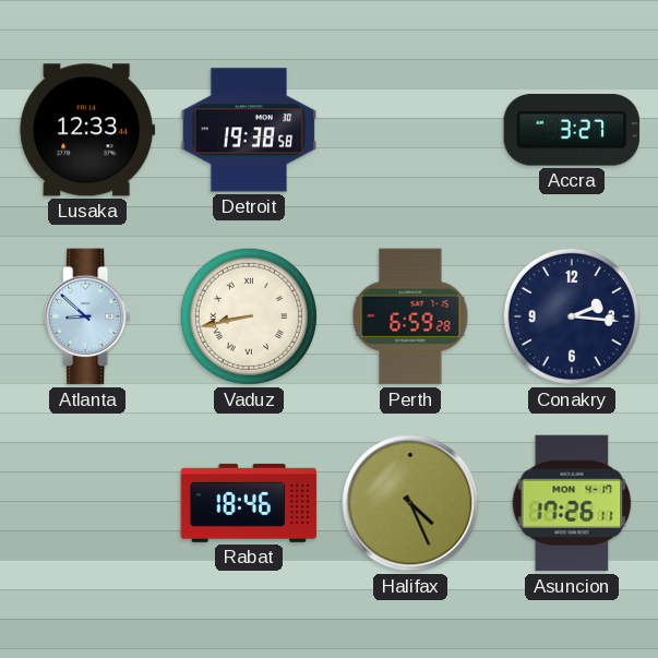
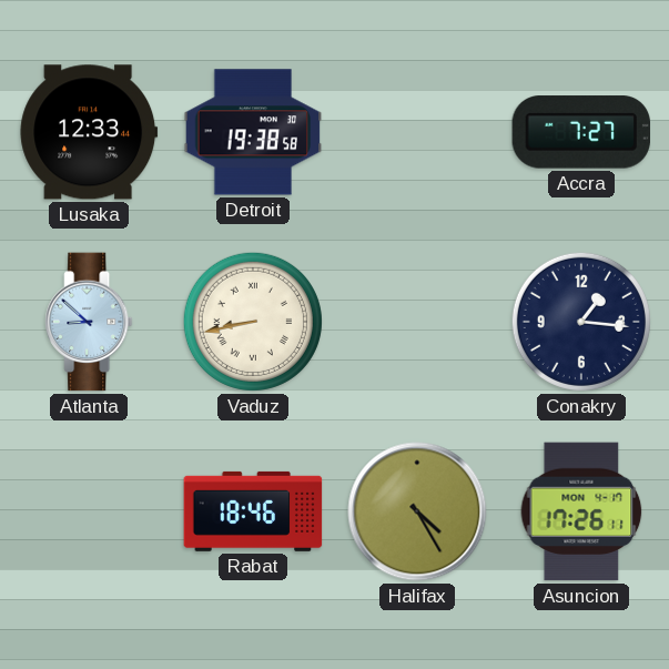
Accra: 3:27 -> 7:27 (580, 132)
Perth: 6:59 -> none (410, 316)
Conakry: 2:16 -> 1:16 (581, 322)
Halifax: 4:26 -> 4:25 (417, 511)
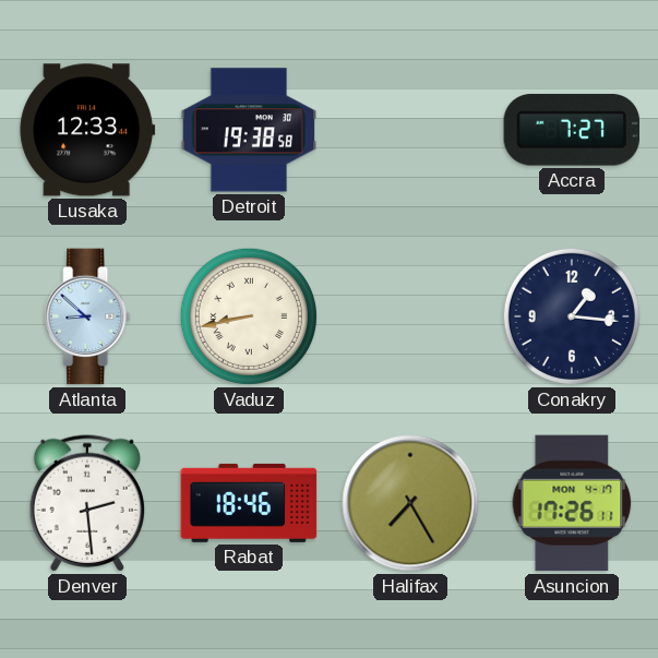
Denver: none -> 2:29 (86, 503)
Halifax: 4:25 -> 7:25 (410, 503)
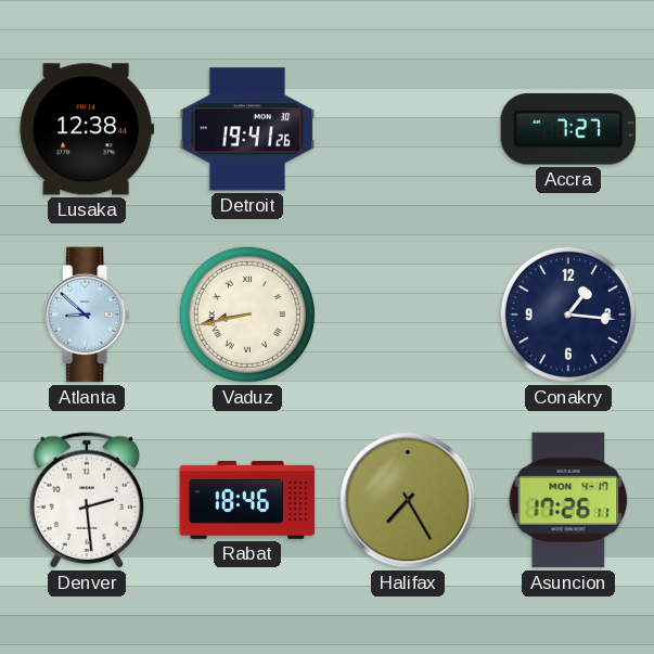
Lusaka: 12:33 -> 12:38 (87, 129)
Detroit: 19:38 -> 19:41 (247, 129)
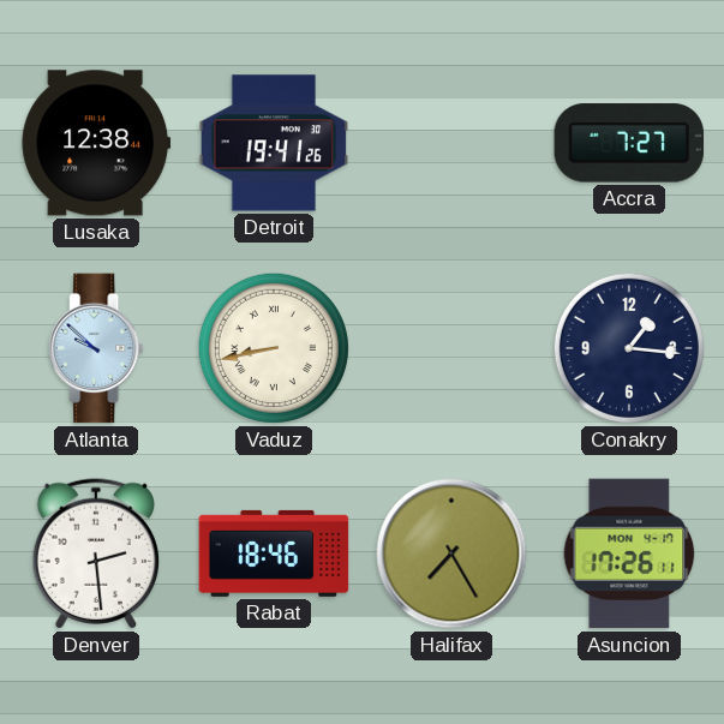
Atlanta: 8:52 -> 9:52 (96, 348)
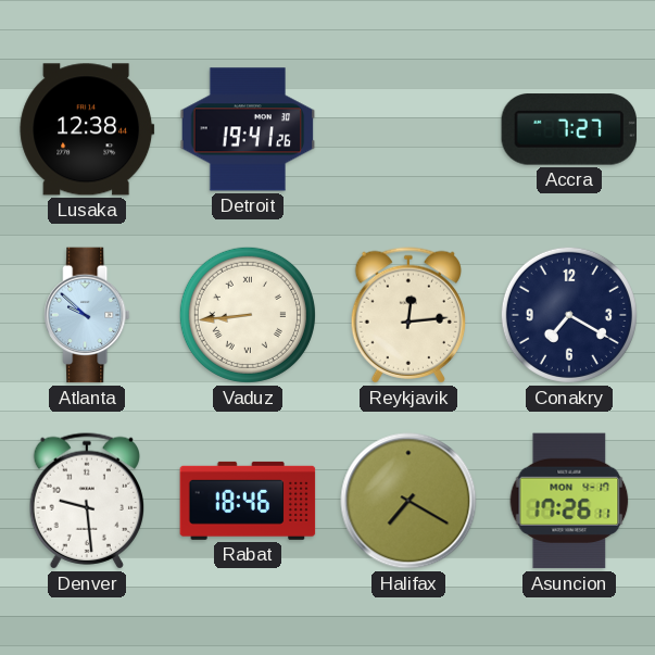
Vaduz: 8:43 -> 8:44 (248, 315)
Reykjavik: none -> 12:14 (407, 315)
Conakry: 1:16 -> 7:20 (569, 315)
Denver: 2:29 -> 9:29 (86, 501)
Halifax: 7:25 -> 7:20 (408, 501)
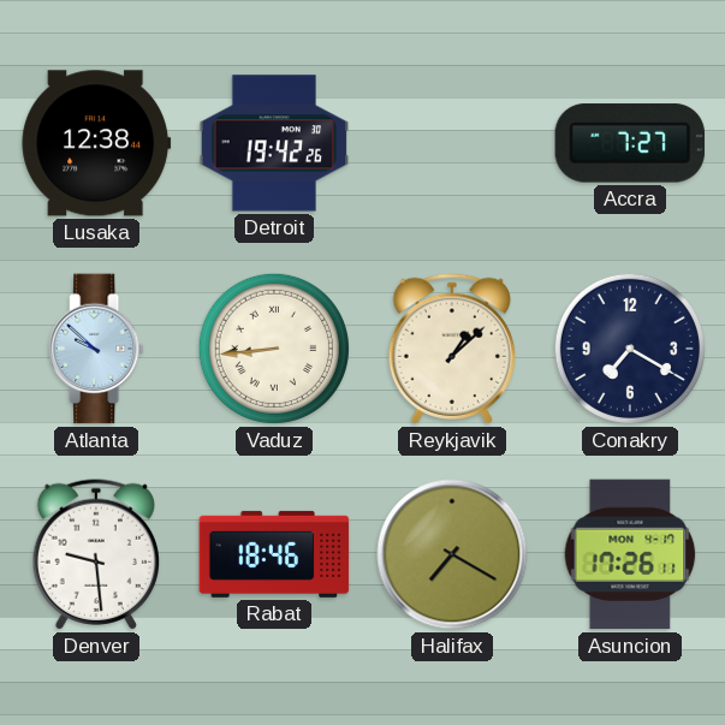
Detroit: 19:41 -> 19:42 (274, 143)
Reykjavik: 12:14 -> 1:08 (451, 349)
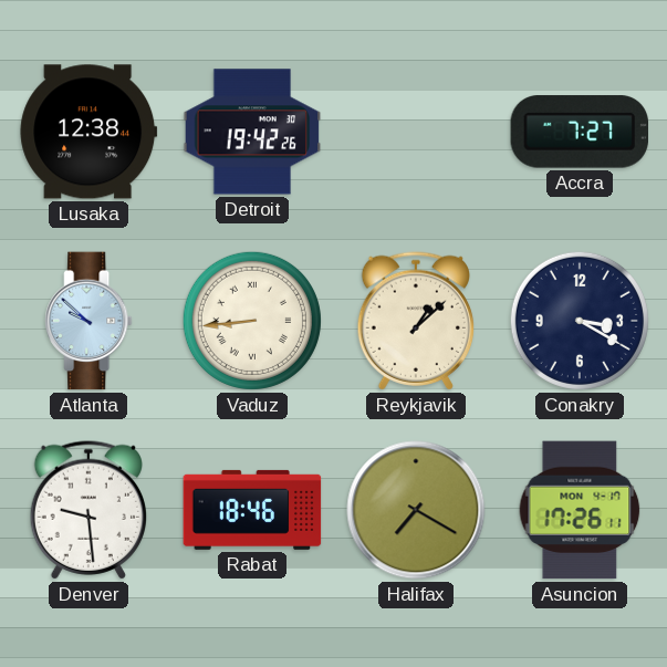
Conakry: 7:20 -> 3:20 (580, 321)
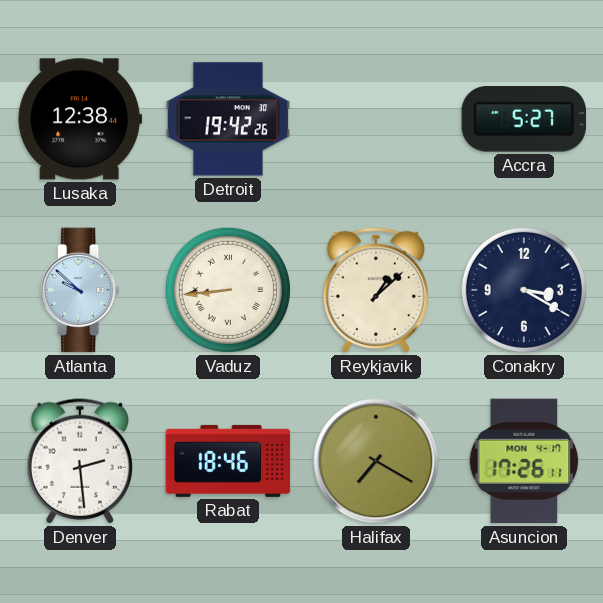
Accra: 7:27 -> 5:27 (523, 119)
Denver: 9:29 -> 2:29 (79, 461)
